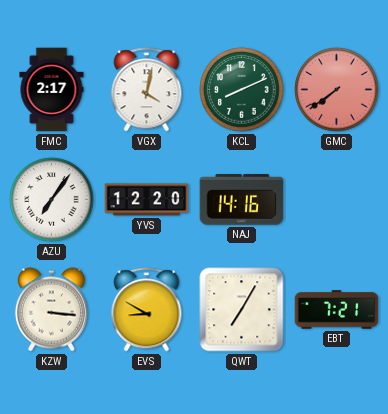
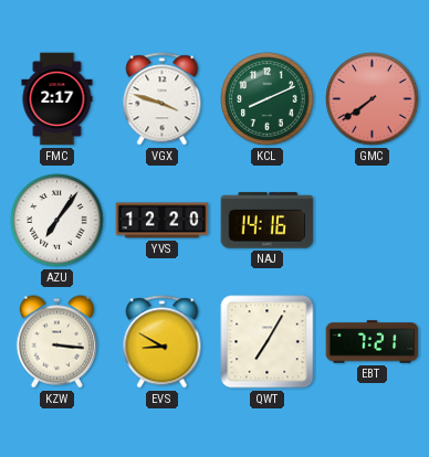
VGX: 4:02 -> 3:48 (163, 99)
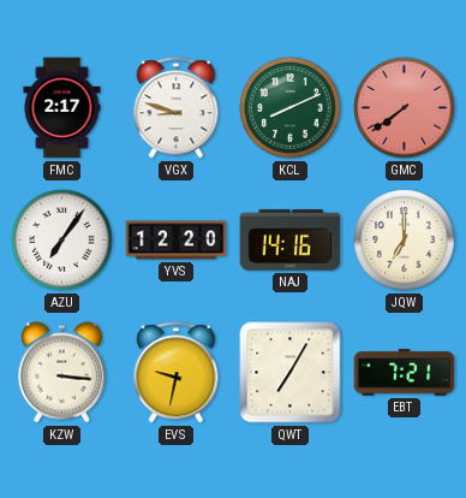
VGX: 3:48 -> 8:48 (177, 108)
JQW: none -> 7:00 (405, 241)
EVS: 8:50 -> 9:32 (177, 373)
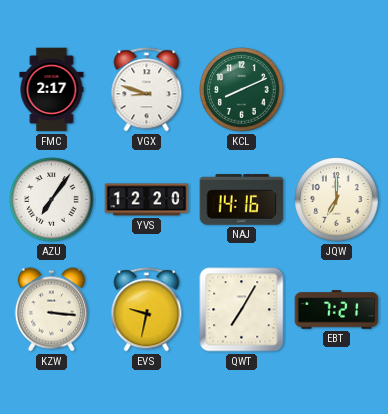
GMC: 7:39 -> none (405, 108)
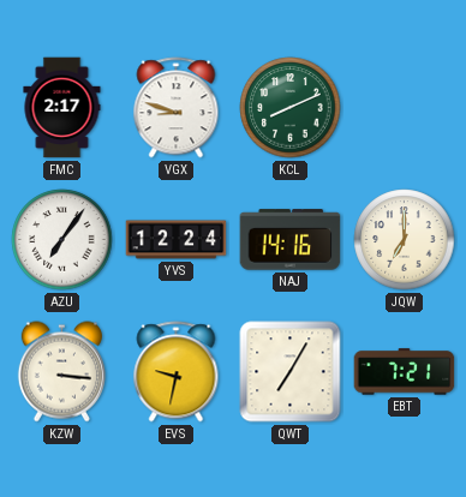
YVS: 12:20 -> 12:24 (177, 240)
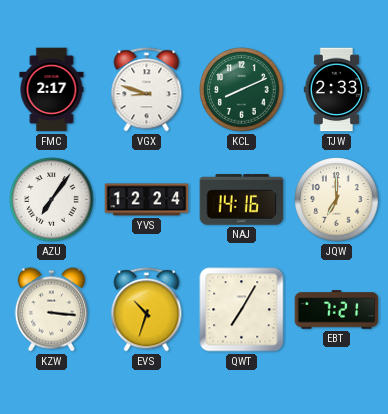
TJW: none -> 2:33 (337, 90)
EVS: 9:32 -> 10:33 (147, 310)
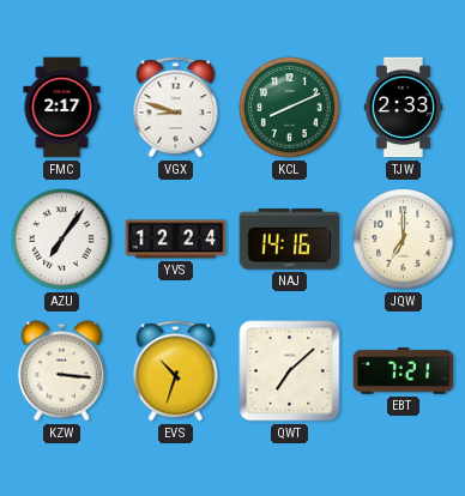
QWT: 7:05 -> 7:08 (290, 371)
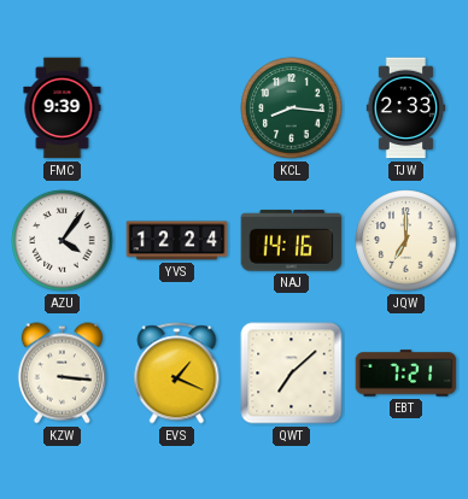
FMC: 2:17 -> 9:39 (63, 108)
VGX: 8:48 -> none (176, 108)
KCL: 8:11 -> 8:16 (292, 108)
AZU: 7:06 -> 4:06 (63, 241)
EVS: 10:33 -> 1:19 (177, 374)
